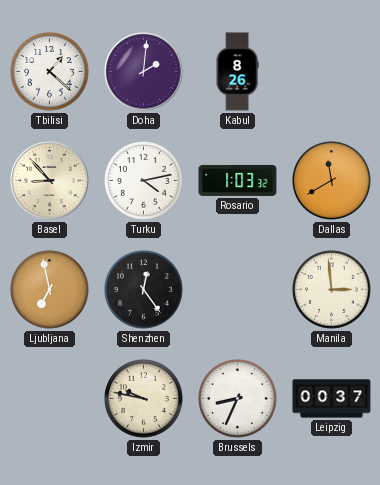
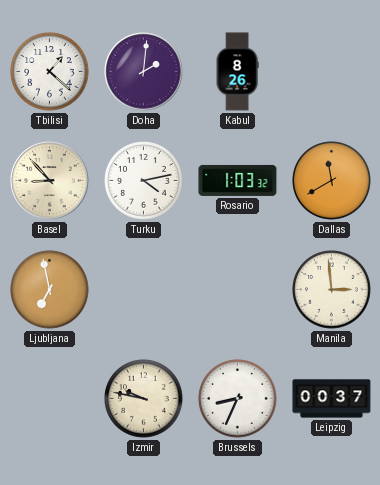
Shenzhen: 12:24 -> none (144, 290)
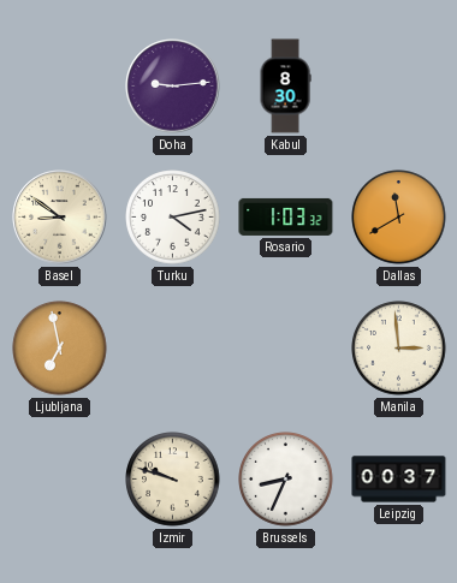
Tbilisi: 1:22 -> none (50, 72)
Doha: 2:01 -> 9:14 (173, 87)
Kabul: 8:26 -> 8:30 (285, 87)
Basel: 8:53 -> 8:51 (60, 218)
Izmir: 9:47 -> 9:48 (173, 480)
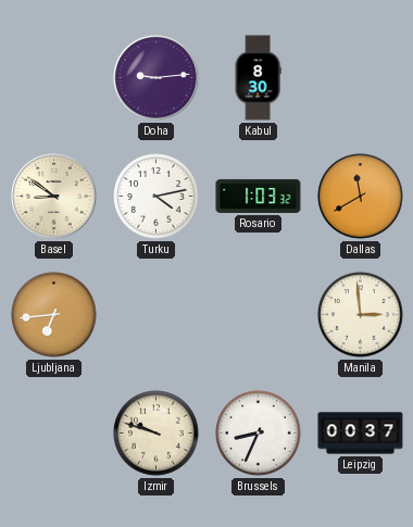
Ljubljana: 6:58 -> 6:44 (54, 315)
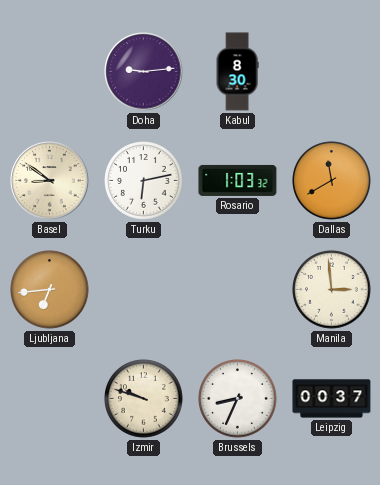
Turku: 4:13 -> 6:13 (144, 181)
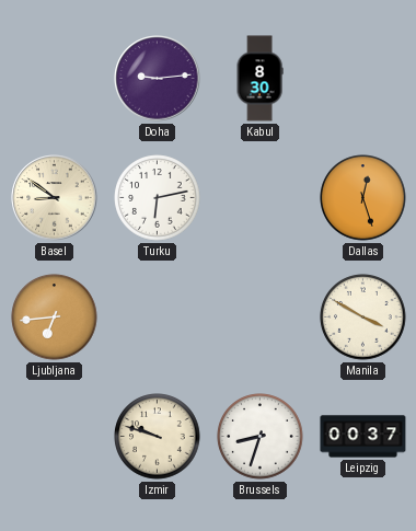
Rosario: 1:03 -> none (238, 180)
Dallas: 11:40 -> 12:27 (363, 198)
Manila: 2:59 -> 3:50 (363, 318)
Brussels: 8:34 -> 8:33 (261, 437)
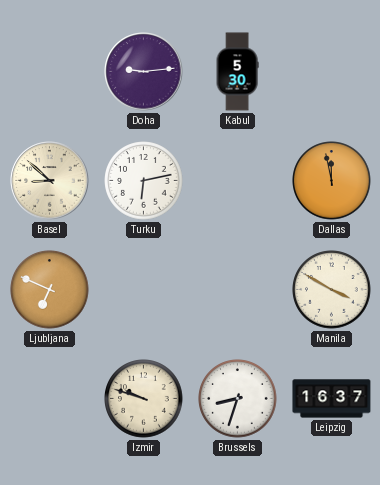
Kabul: 8:30 -> 5:30 (237, 72)
Basel: 8:51 -> 8:52 (50, 181)
Dallas: 12:27 -> 11:58 (332, 181)
Ljubljana: 6:44 -> 6:49 (50, 290)
Leipzig: 00:37 -> 16:37 (332, 399)
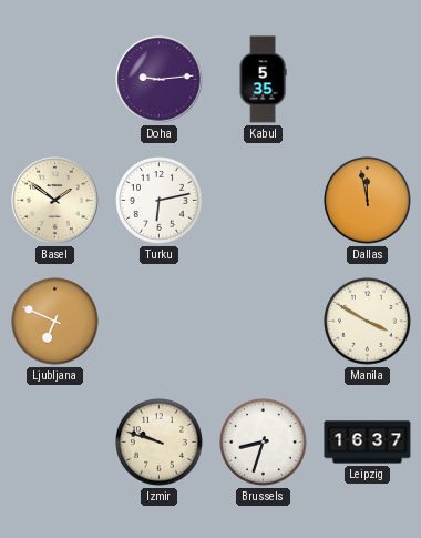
Kabul: 5:30 -> 5:35 (263, 80)
Basel: 8:52 -> 1:51 (55, 201)
